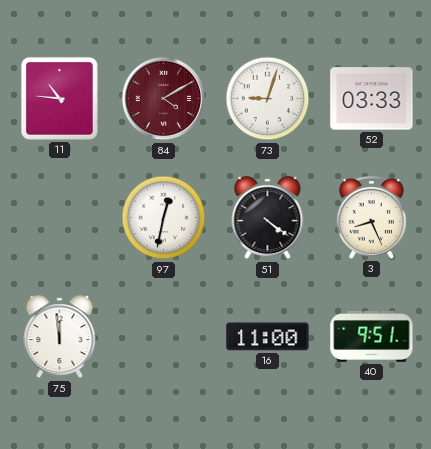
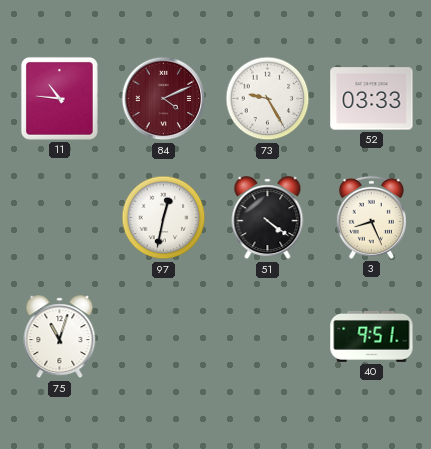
84: 4:10 -> 4:11 (164, 99)
73: 9:03 -> 9:25 (268, 99)
75: 11:59 -> 11:03 (60, 337)
16: 11:00 -> none (268, 337)
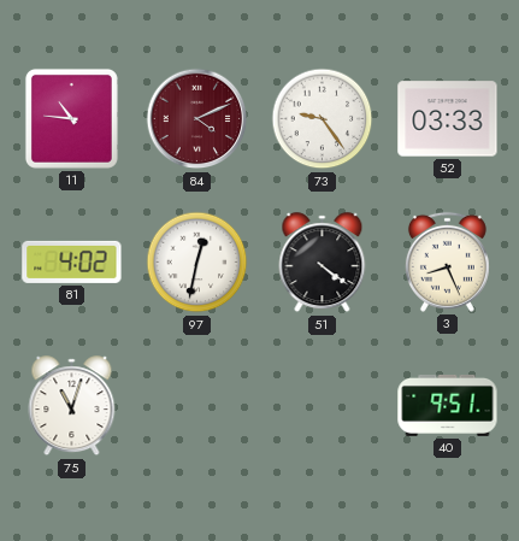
73: 9:25 -> 9:24 (323, 119)
81: none -> 4:02 (72, 261)
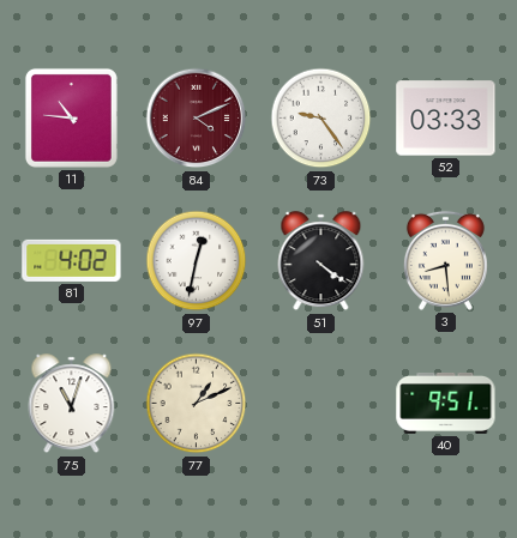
3: 8:26 -> 8:29 (445, 260)
77: none -> 1:11 (197, 404)
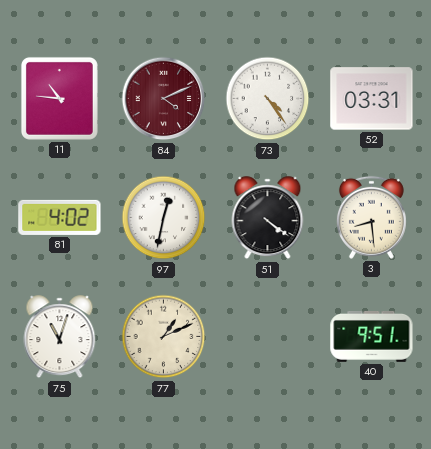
73: 9:24 -> 4:24 (268, 99)
52: 03:33 -> 03:31 (372, 99)
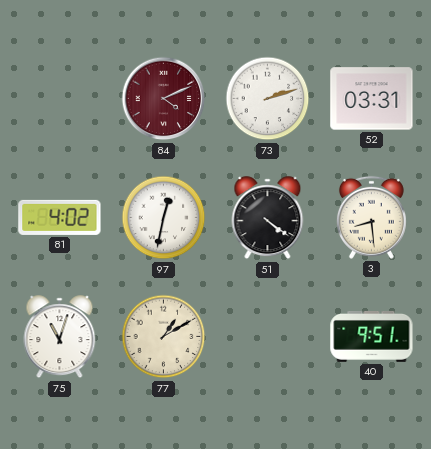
11: 10:46 -> none (59, 98)
73: 4:24 -> 2:12 (268, 99)
77: 1:11 -> 1:10 (164, 337)
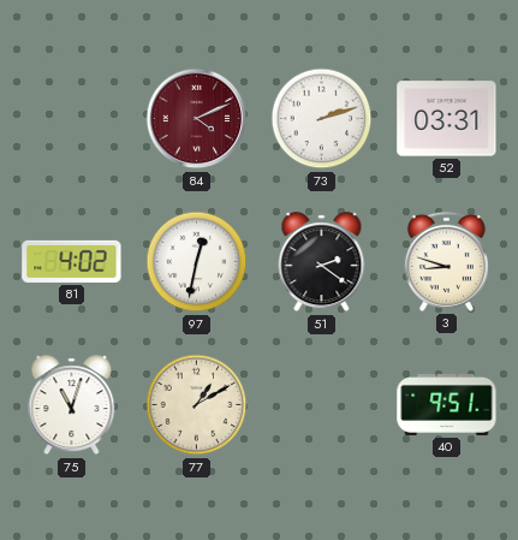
51: 4:21 -> 2:21 (322, 262)
3: 8:29 -> 8:48 (446, 261)
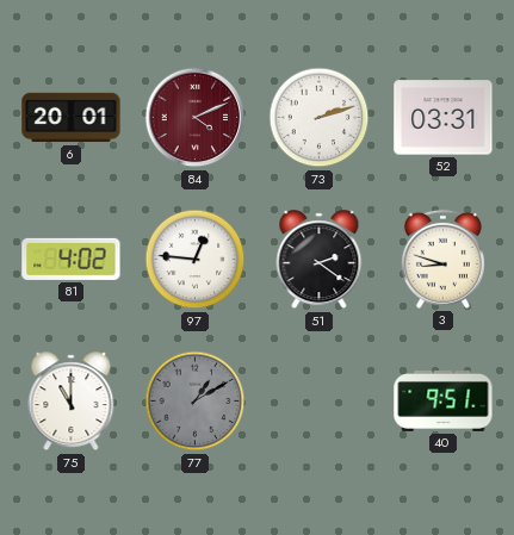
6: none -> 20:01 (72, 118)
97: 12:32 -> 12:46 (196, 260)
75: 11:03 -> 11:00 (72, 402)
77 dial: cream -> grey (196, 402)
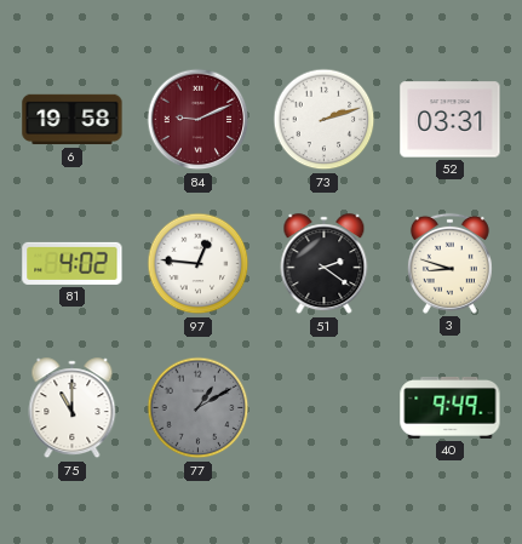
6: 20:01 -> 19:58 (73, 120)
84: 4:11 -> 9:11 (199, 120)
40: 9:51 -> 9:49 (451, 407)
